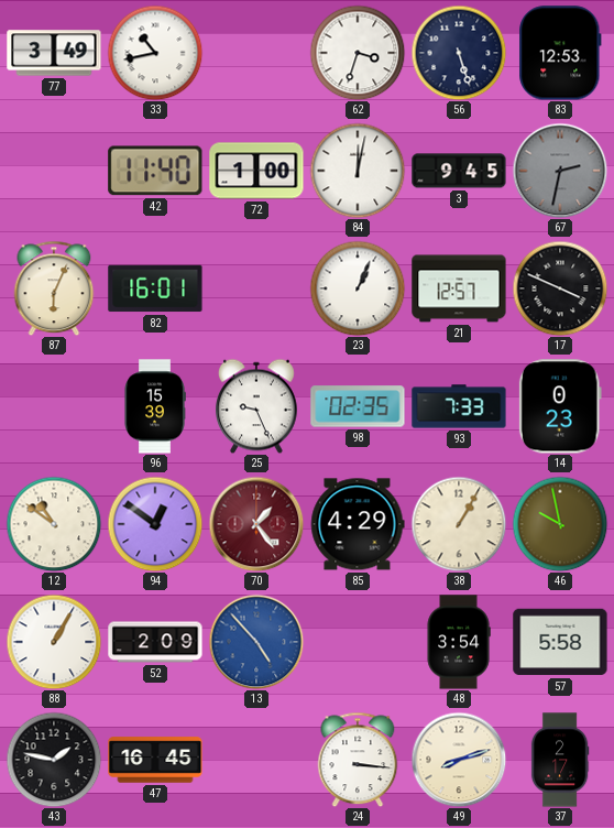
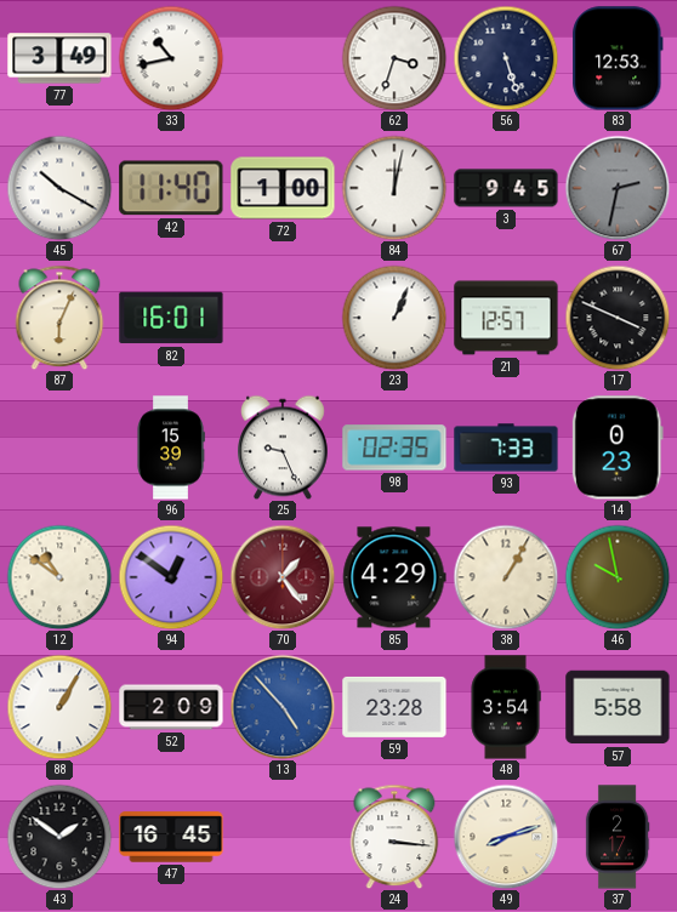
45: none -> 10:20 (59, 188)
59: none -> 23:28 (394, 707)
43: 1:47 -> 1:51 (59, 837)
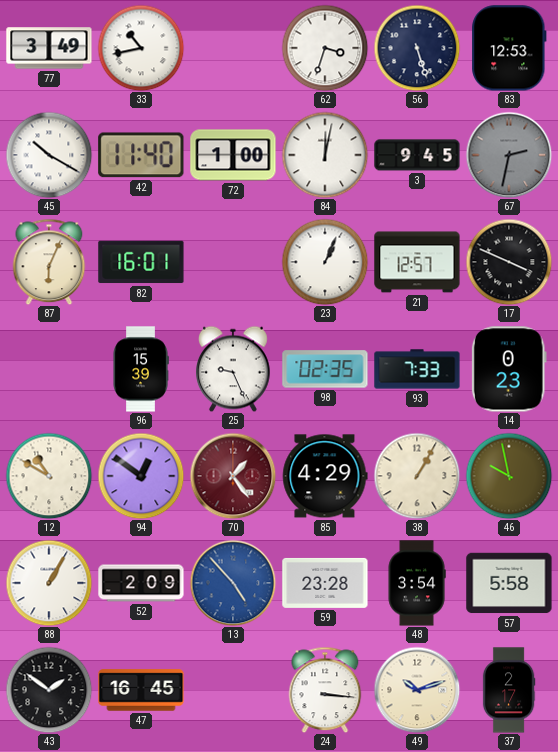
12: 10:51 -> 10:50 (49, 476)
49: 8:12 -> 10:12 (417, 690)
